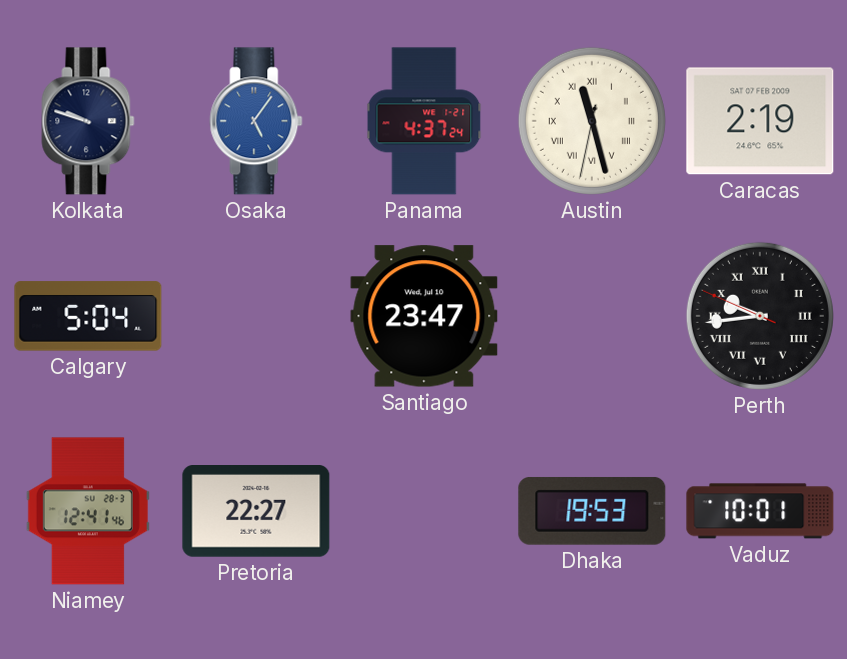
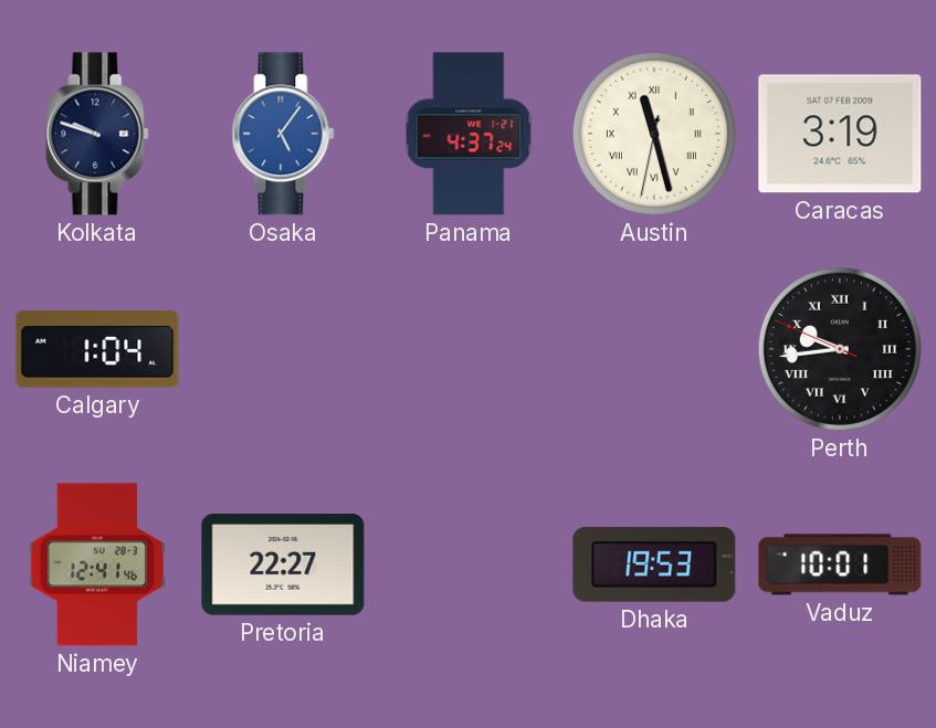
Caracas: 2:19 -> 3:19 (840, 134)
Calgary: 5:04 -> 1:04 (97, 349)
Santiago: 23:47 -> none (424, 316)
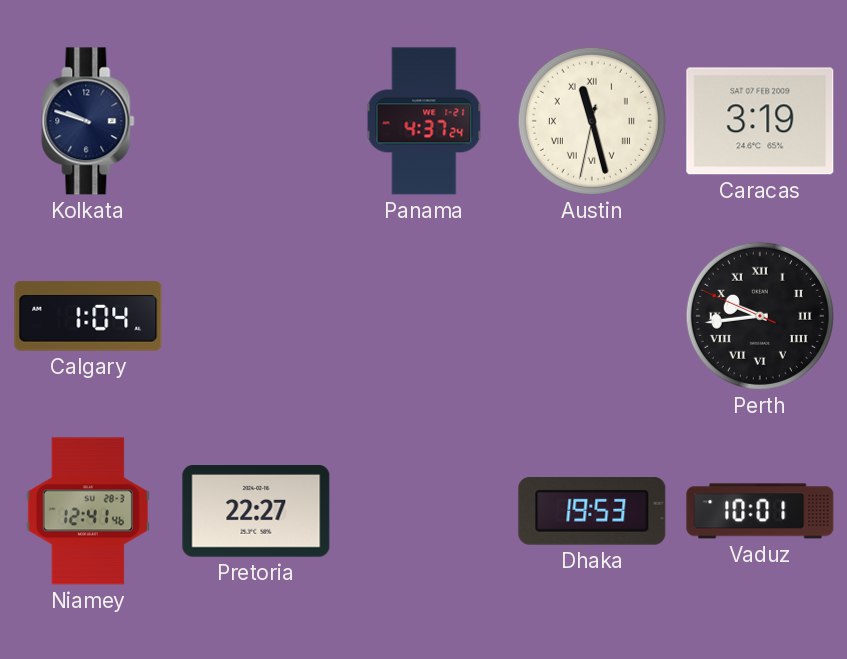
Osaka: 5:06 -> none (283, 134)
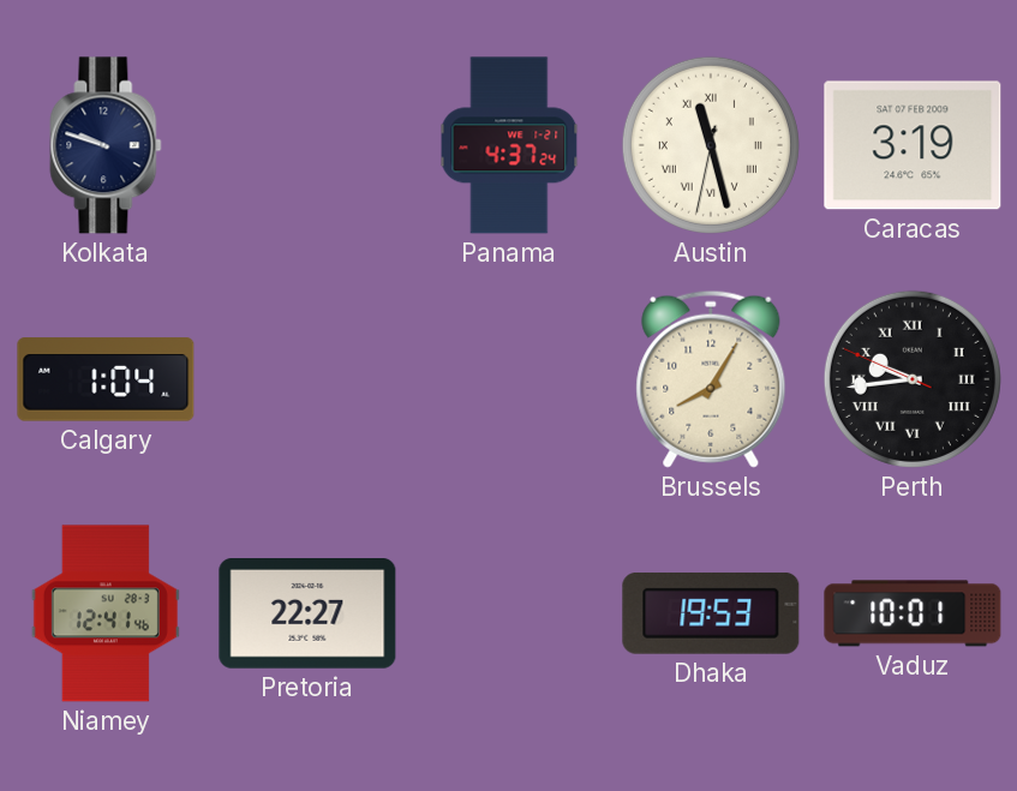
Brussels: none -> 8:05 (711, 379)
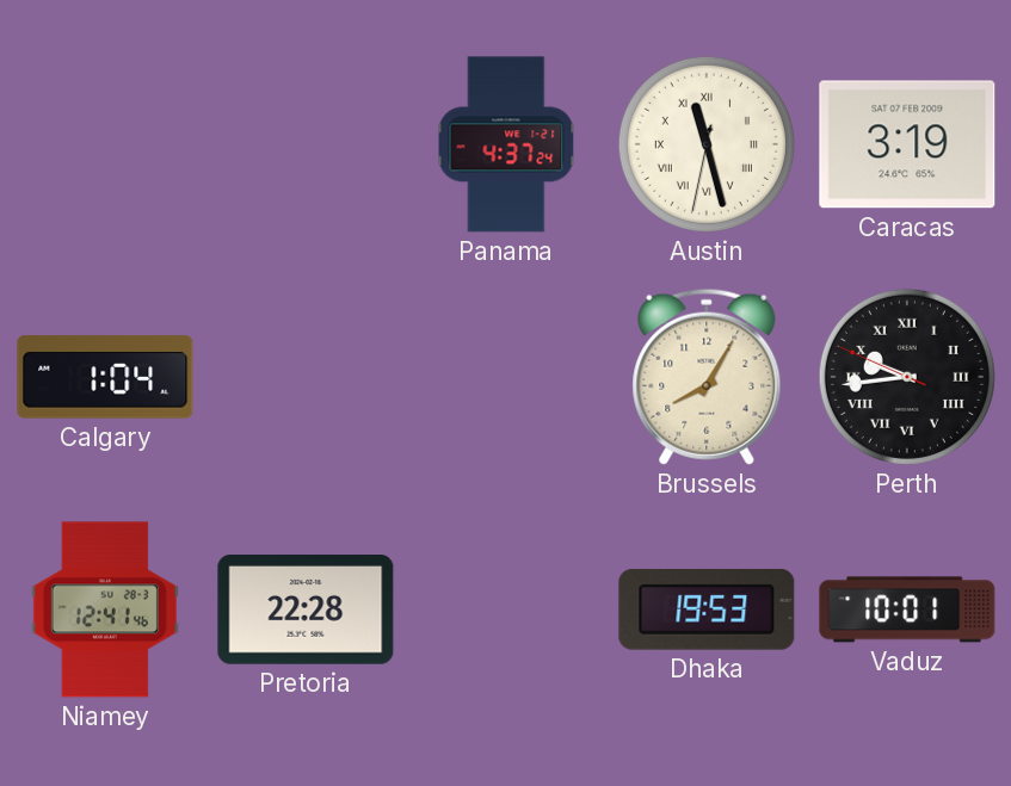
Kolkata: 9:48 -> none (106, 145)
Pretoria: 22:27 -> 22:28 (306, 609)
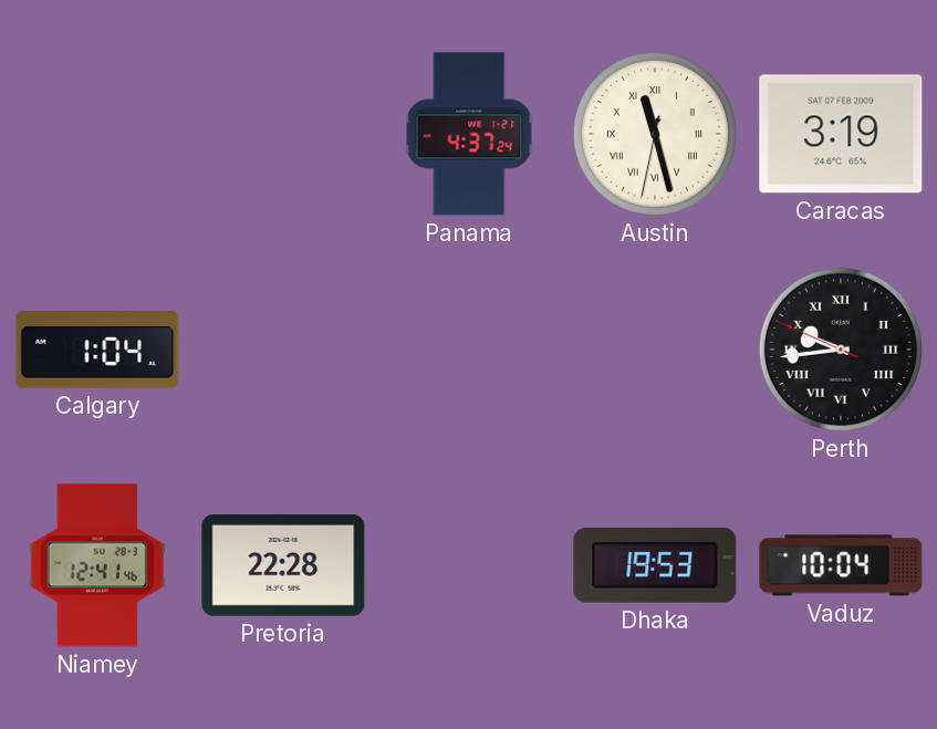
Brussels: 8:05 -> none (707, 377)
Vaduz: 10:01 -> 10:04 (841, 565)
